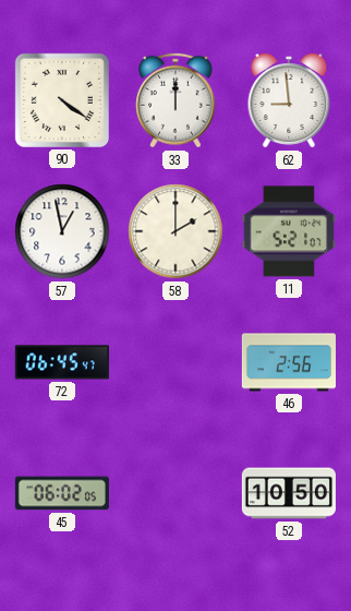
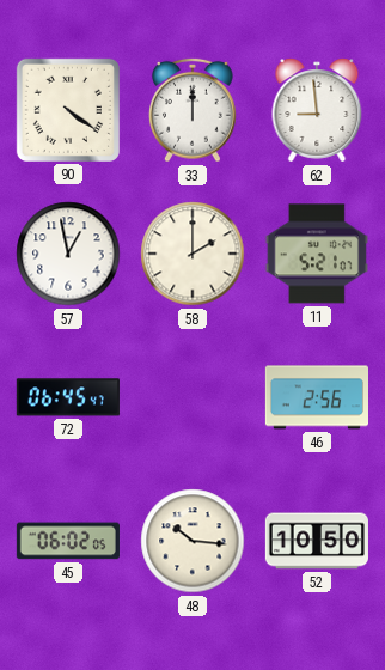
48: none -> 10:16 (192, 541)
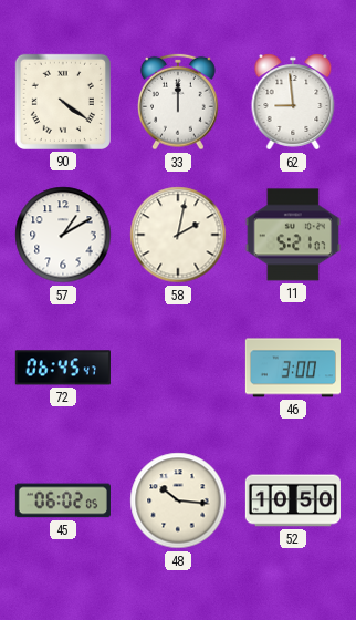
57: 12:58 -> 1:10 (63, 235)
58: 2:00 -> 2:02 (178, 235)
46: 2:56 -> 3:00 (292, 368)
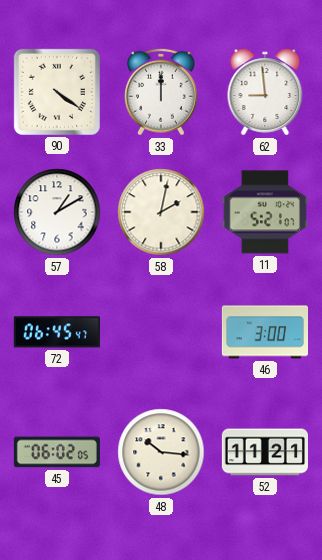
52: 10:50 -> 11:21 (265, 452)
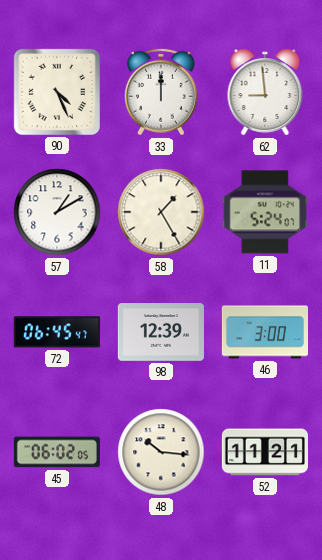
90: 4:21 -> 4:26 (57, 92)
58: 2:02 -> 1:25 (161, 212)
11: 5:21 -> 5:24 (265, 212)
98: none -> 12:39 (161, 332)
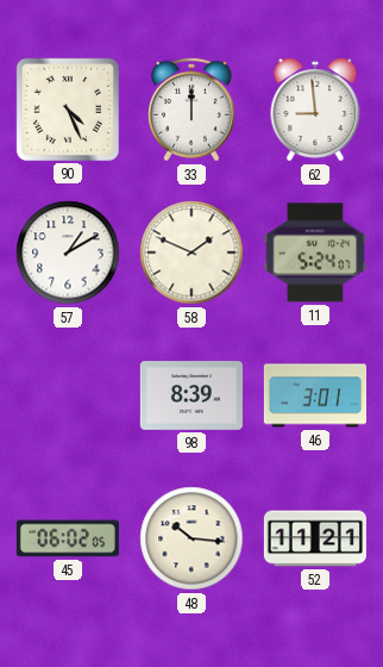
58: 1:25 -> 1:49 (191, 253)
72: 06:45 -> none (57, 332)
98: 12:39 -> 8:39 (191, 395)
46: 3:00 -> 3:01 (314, 395)
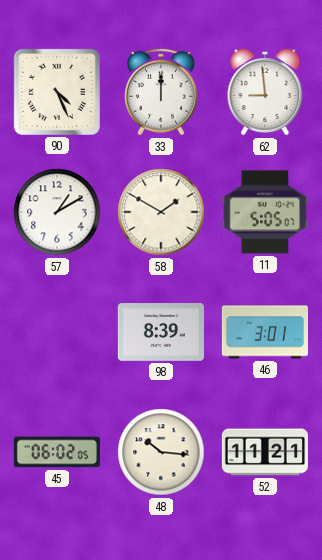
58: 1:49 -> 1:50 (161, 212)
11: 5:24 -> 5:05 (265, 212)
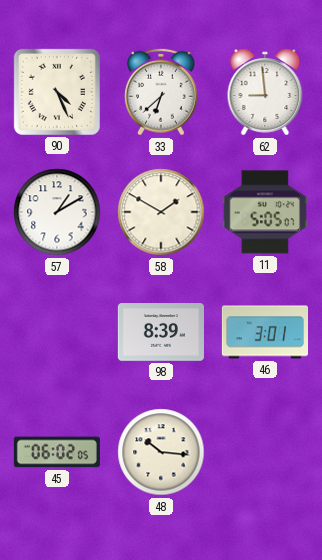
33: 12:00 -> 6:38 (162, 92)
52: 11:21 -> none (265, 452)
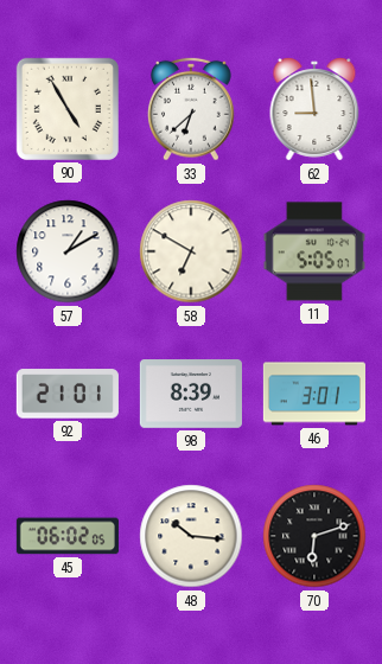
90: 4:26 -> 4:55 (68, 109)
58: 1:50 -> 6:50 (191, 251)
92: none -> 21:01 (68, 394)
70: none -> 6:12 (314, 536)
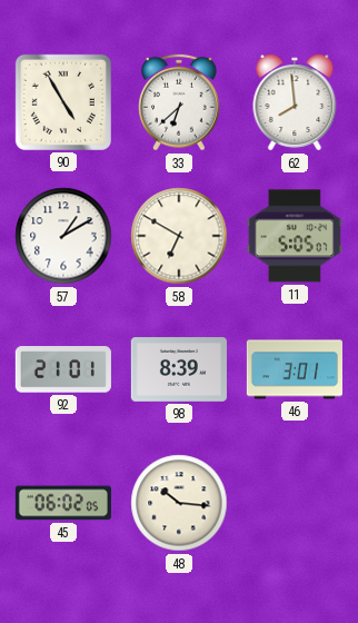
62: 8:59 -> 7:59 (295, 102)
70: 6:12 -> none (314, 536)
